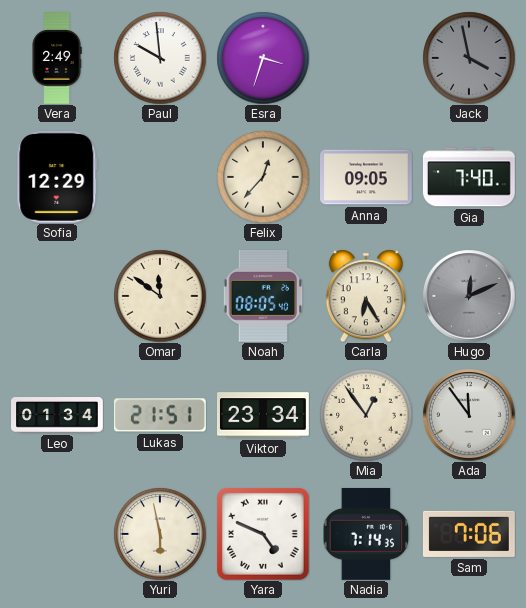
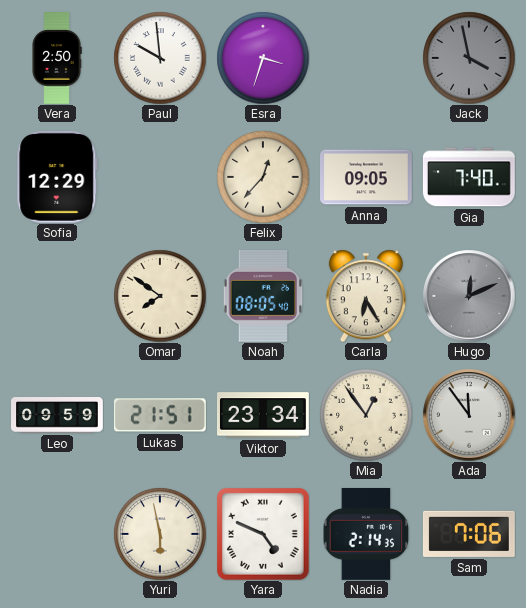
Vera: 2:49 -> 2:50 (57, 59)
Omar: 11:51 -> 7:51 (160, 296)
Leo: 01:34 -> 09:59 (58, 415)
Nadia: 7:14 -> 2:14 (366, 534)
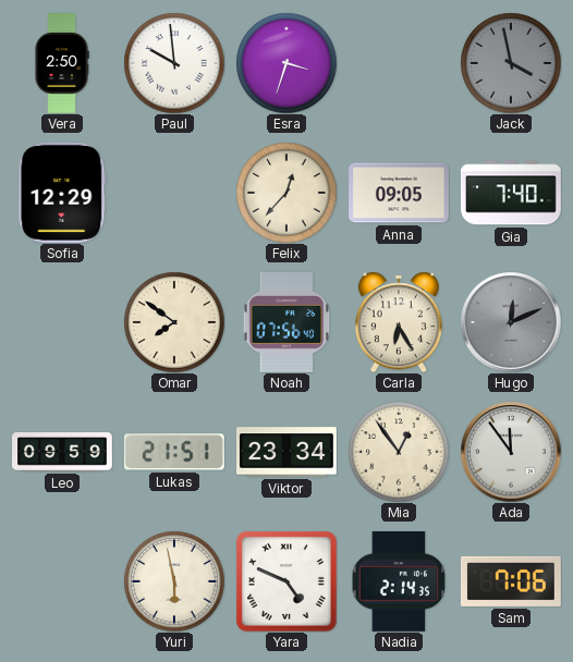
Noah: 08:05 -> 07:56 (286, 322)
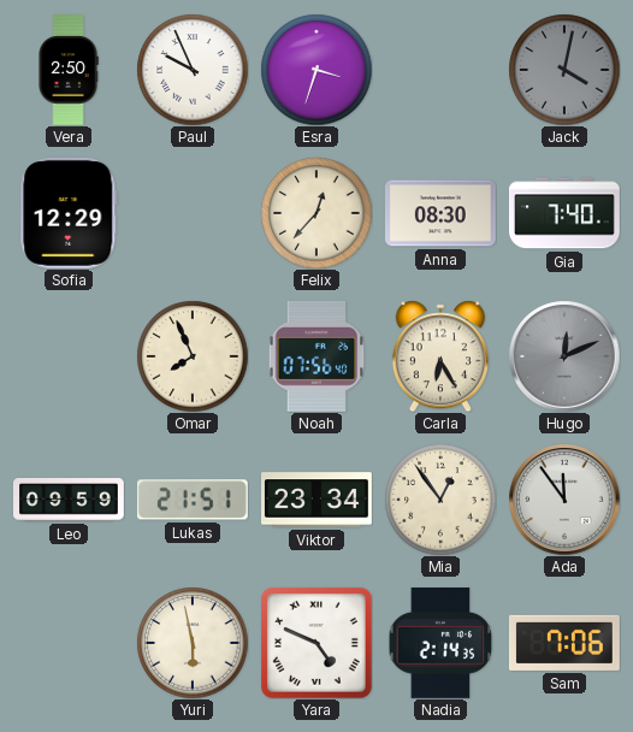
Paul: 9:59 -> 9:56 (193, 70)
Jack: 3:58 -> 4:02 (564, 70)
Anna: 09:05 -> 08:30 (442, 213)
Omar: 7:51 -> 7:56 (193, 356)
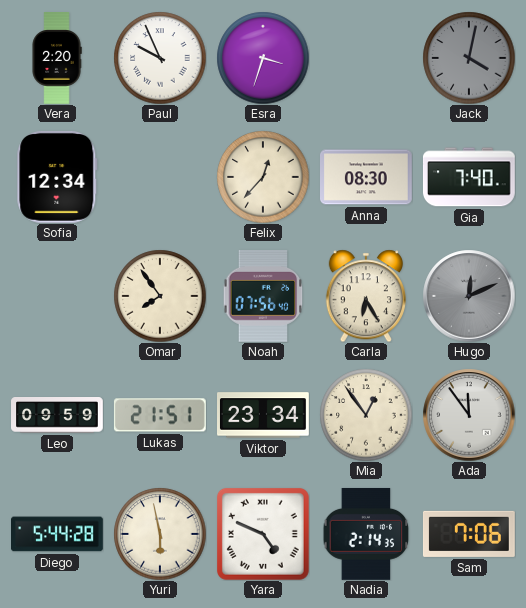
Vera: 2:50 -> 2:20 (57, 59)
Sofia: 12:29 -> 12:34 (57, 177)
Omar: 7:56 -> 7:54 (160, 296)
Diego: none -> 5:44 (58, 534)
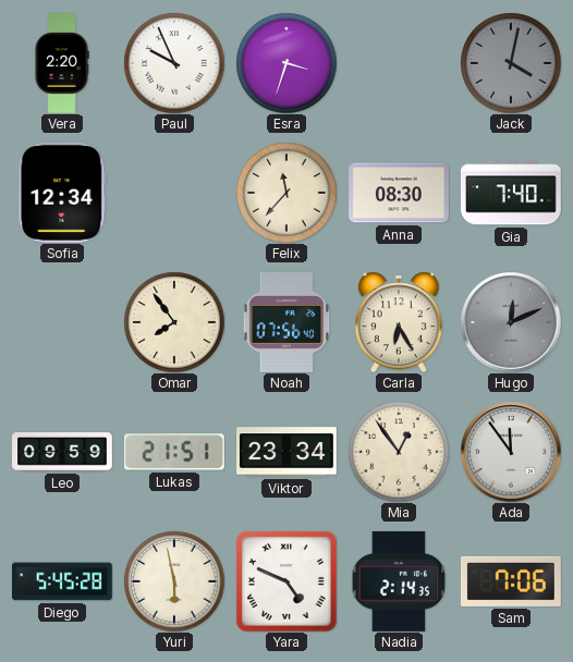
Felix: 12:37 -> 11:37 (286, 193)
Diego: 5:44 -> 5:45 (63, 581)
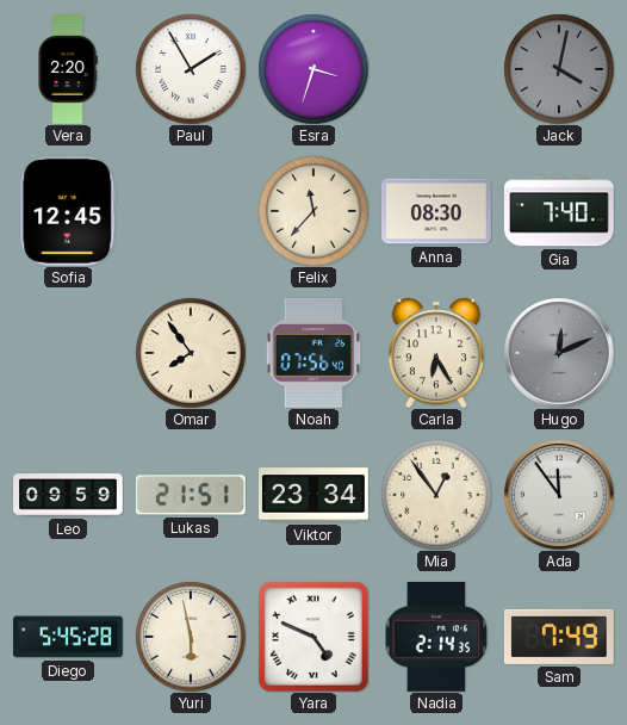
Paul: 9:56 -> 1:55 (191, 69)
Sofia: 12:34 -> 12:45 (68, 211)
Sam: 7:06 -> 7:49 (559, 637)
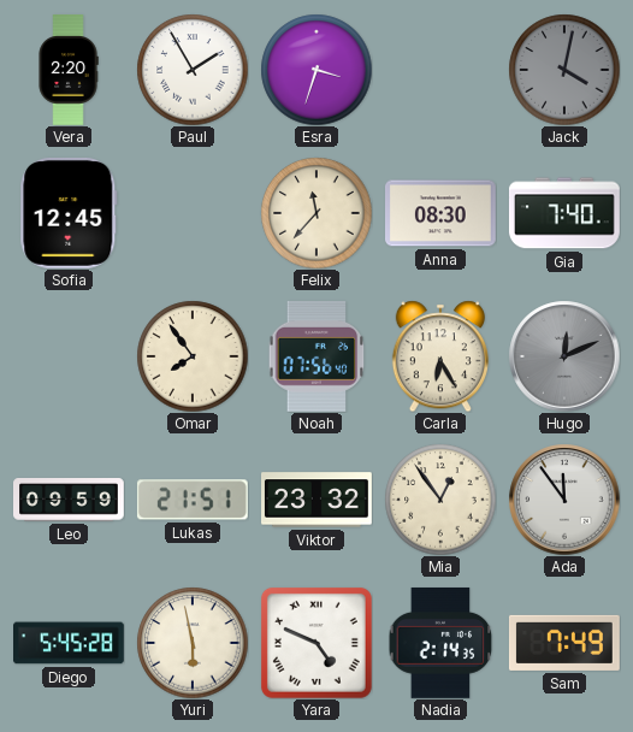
Viktor: 23:34 -> 23:32 (318, 500)
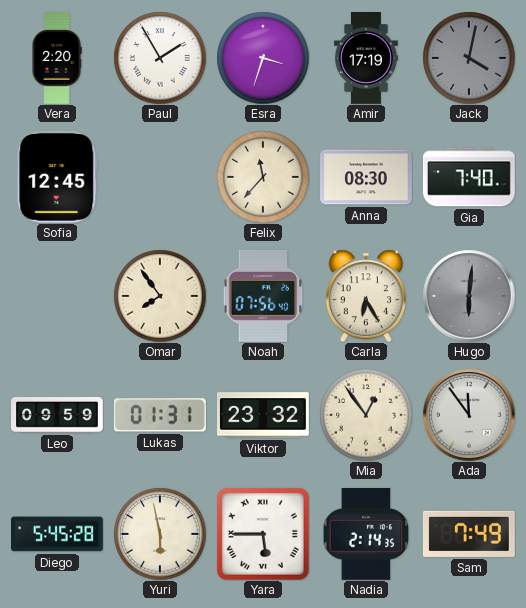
Amir: none -> 17:19 (366, 58)
Hugo: 12:11 -> 6:01 (469, 296)
Lukas: 21:51 -> 01:31 (160, 415)
Yara: 4:49 -> 5:45 (263, 534)
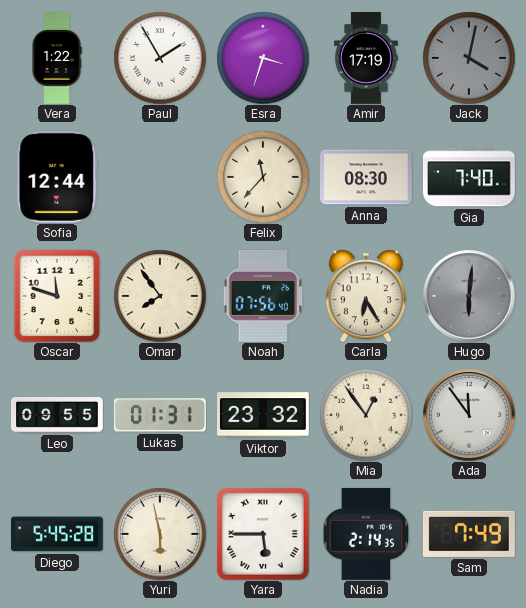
Vera: 2:20 -> 1:22 (57, 59)
Sofia: 12:45 -> 12:44 (57, 177)
Oscar: none -> 11:48 (57, 296)
Leo: 09:59 -> 09:55 (58, 415)
